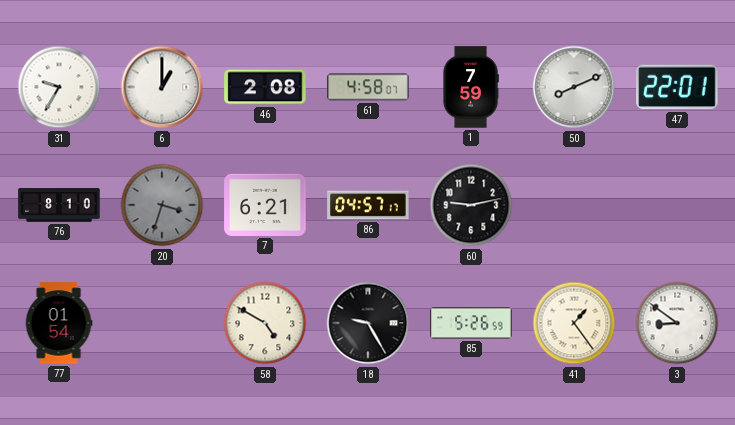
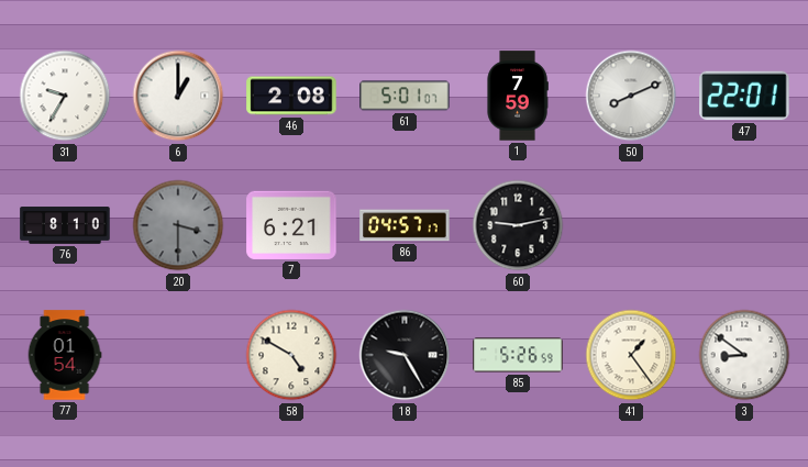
61: 4:58 -> 5:01 (405, 96)
20: 3:33 -> 3:30 (178, 225)
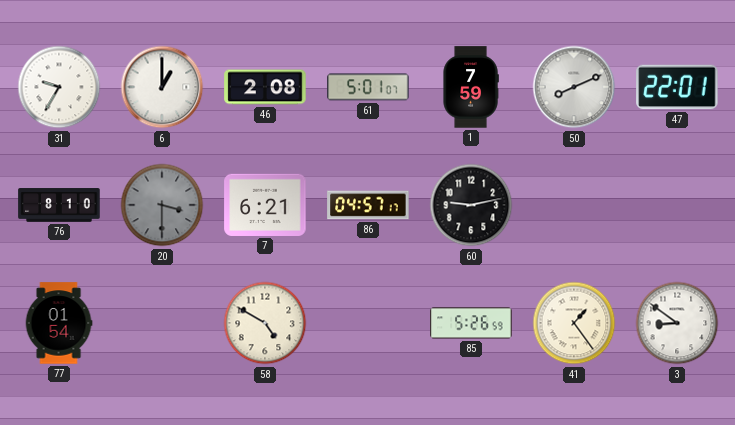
18: 9:25 -> none (405, 355)
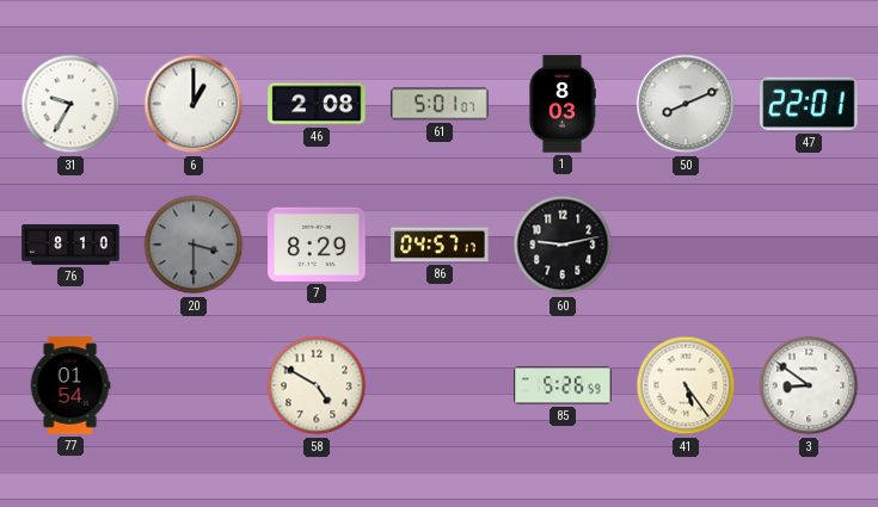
1: 7:59 -> 8:03 (563, 104)
7: 6:21 -> 8:29 (317, 245)
41: 1:24 -> 5:24 (686, 385)
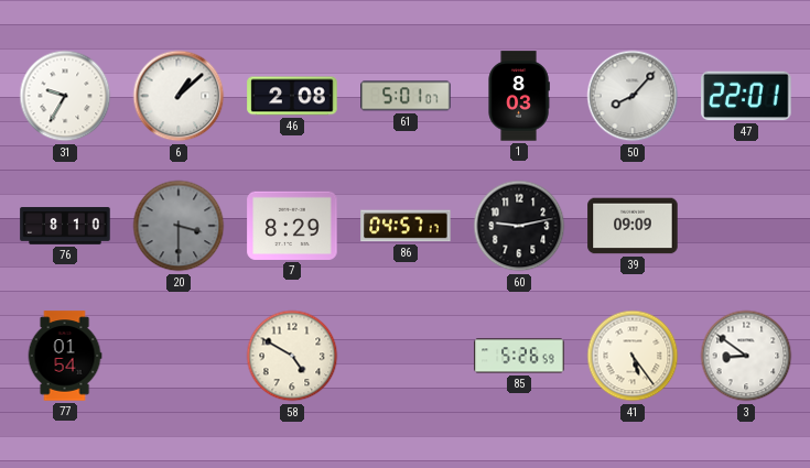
6: 1:00 -> 1:08 (179, 96)
50: 8:11 -> 8:07 (633, 96)
39: none -> 09:09 (633, 226)
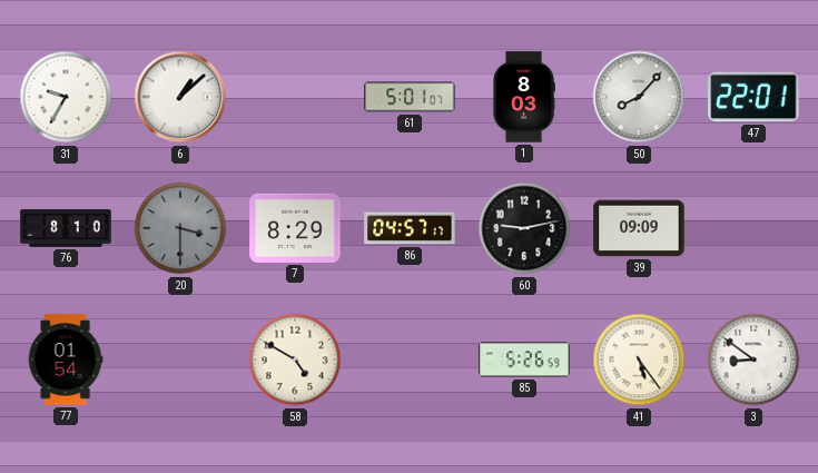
46: 2:08 -> none (292, 96)
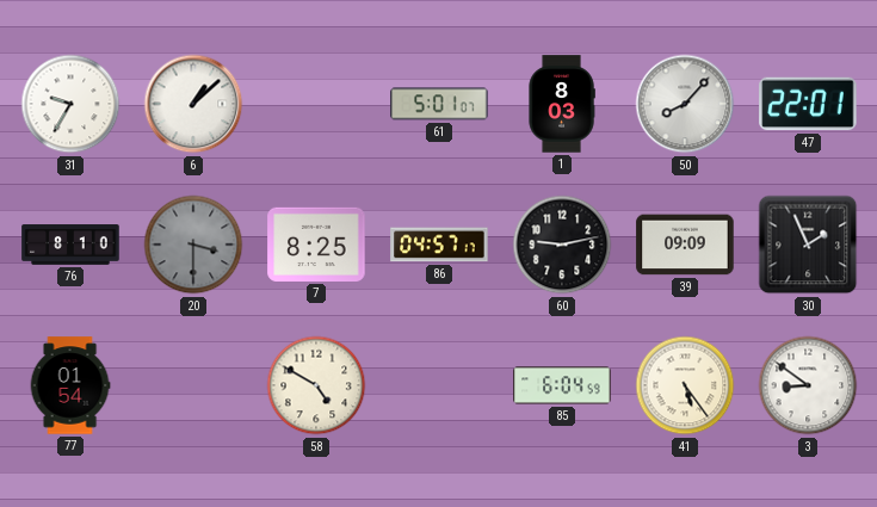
7: 8:29 -> 8:25 (316, 245)
30: none -> 1:56 (808, 245)
85: 5:26 -> 6:04 (562, 385)
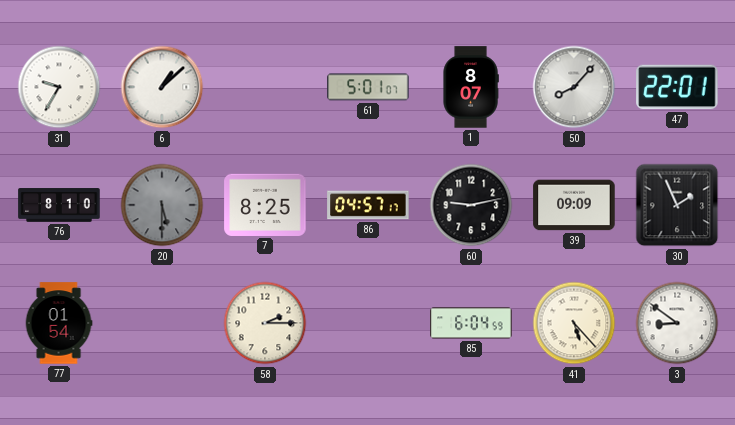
1: 8:03 -> 8:07 (471, 87)
20: 3:30 -> 5:30 (162, 205)
58: 4:50 -> 2:15 (265, 323)
41: 5:24 -> 5:23 (574, 323)
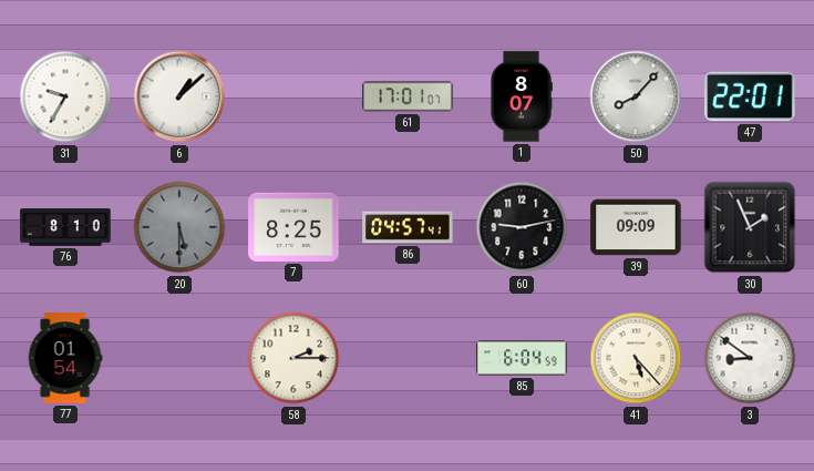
61: 5:01 -> 17:01 (408, 96)
86: 04:57:17 -> 04:57:41 (408, 227)
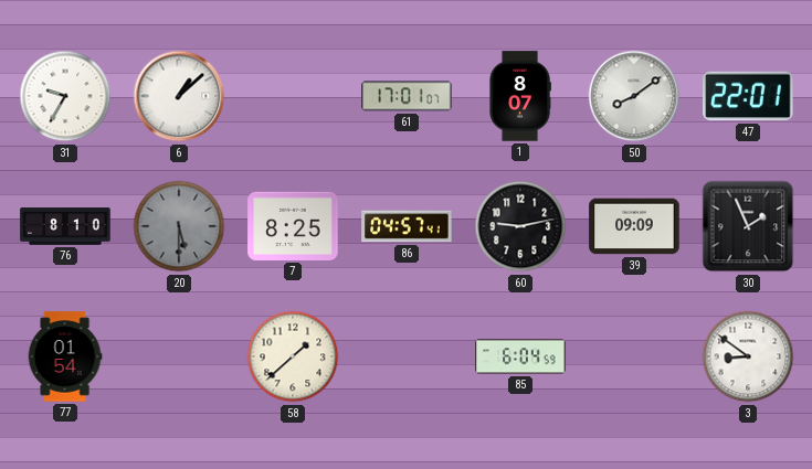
50: 8:07 -> 8:09 (634, 96)
58: 2:15 -> 1:38 (293, 356)
41: 5:23 -> none (636, 358)
